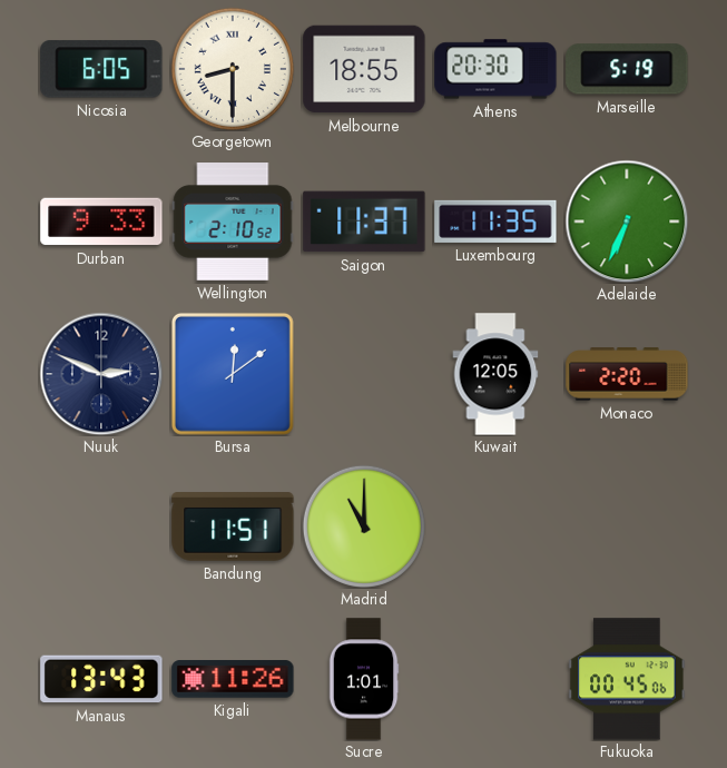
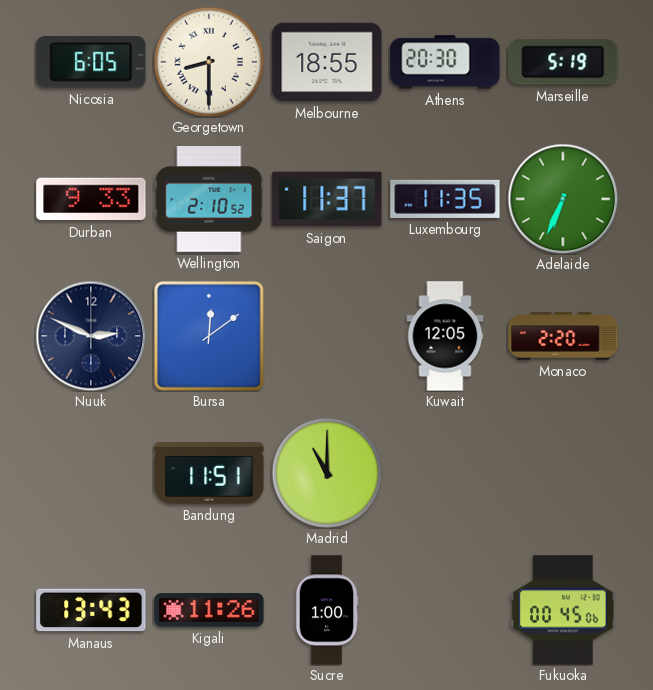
Sucre: 1:01 -> 1:00 (327, 610)
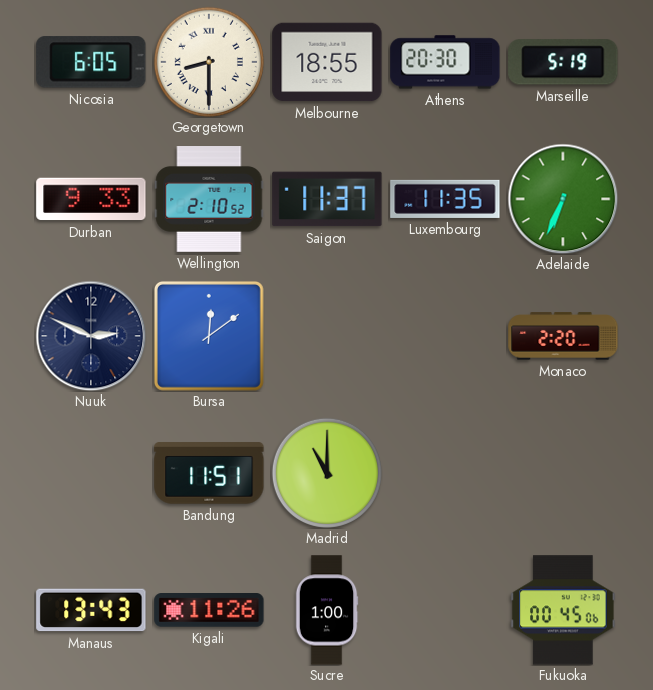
Kuwait: 12:05 -> none (445, 336)
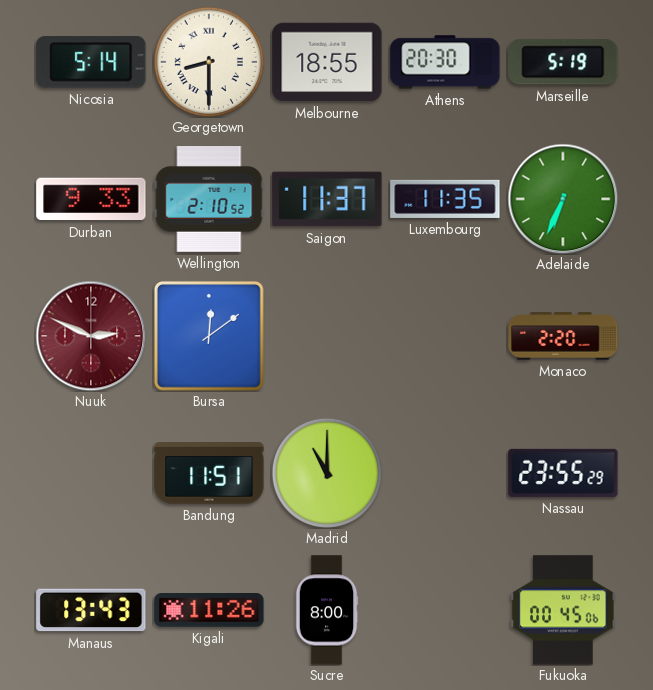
Nicosia: 6:05 -> 5:14 (91, 62)
Nuuk dial: navy -> burgundy (91, 336)
Nassau: none -> 23:55 (563, 473)
Sucre: 1:00 -> 8:00 (327, 610)
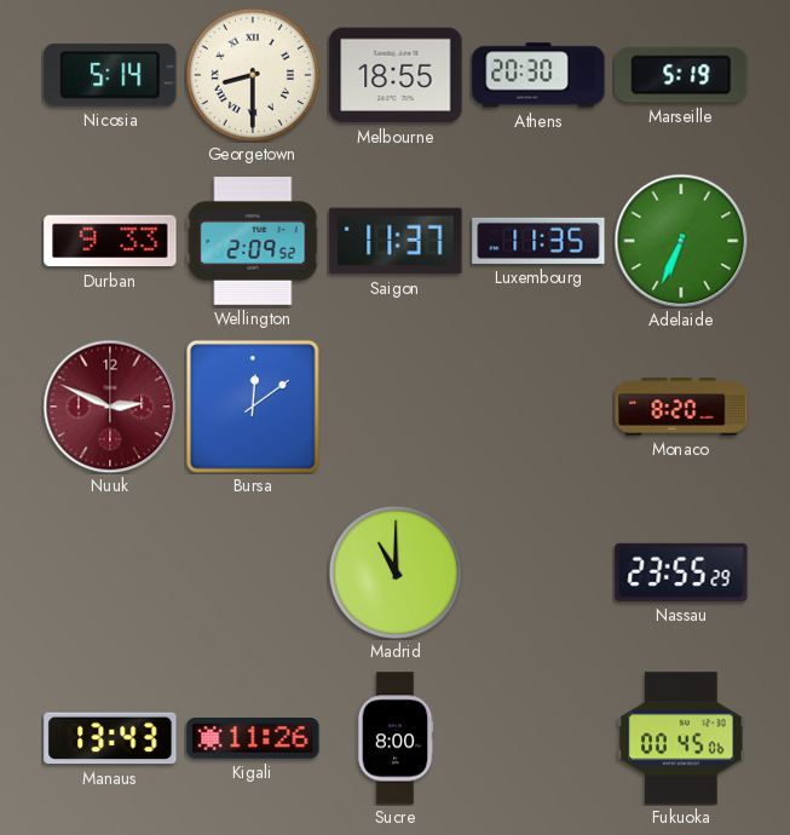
Wellington: 2:10 -> 2:09 (253, 241)
Monaco: 2:20 -> 8:20 (681, 407)
Bandung: 11:51 -> none (209, 473)
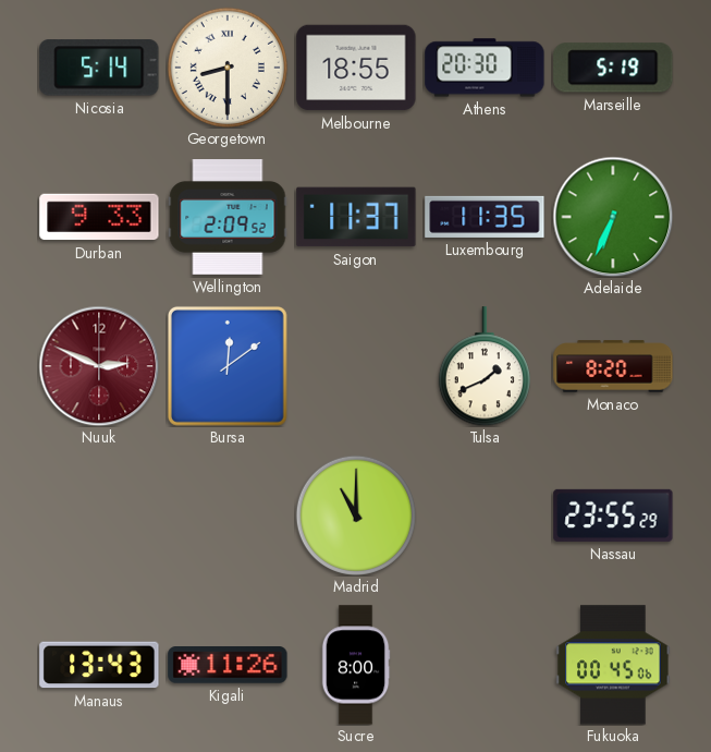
Tulsa: none -> 1:41 (485, 366)
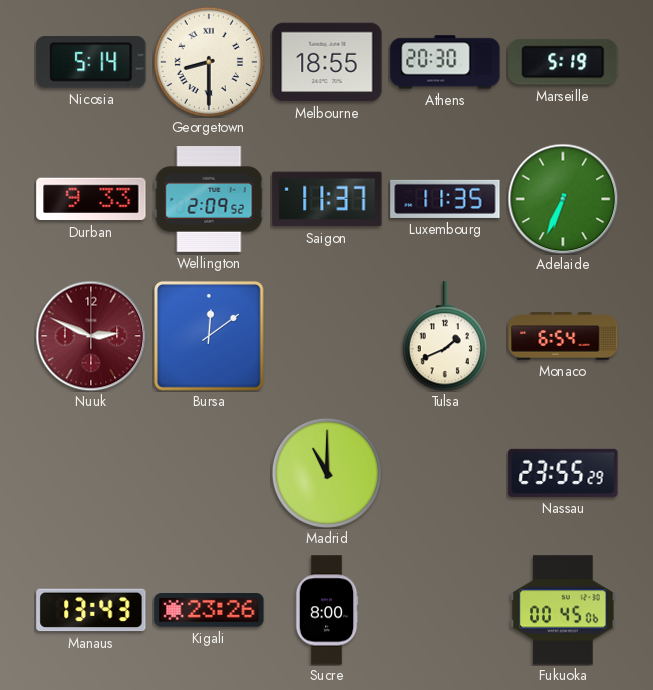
Monaco: 8:20 -> 6:54 (563, 336)
Kigali: 11:26 -> 23:26 (209, 610)
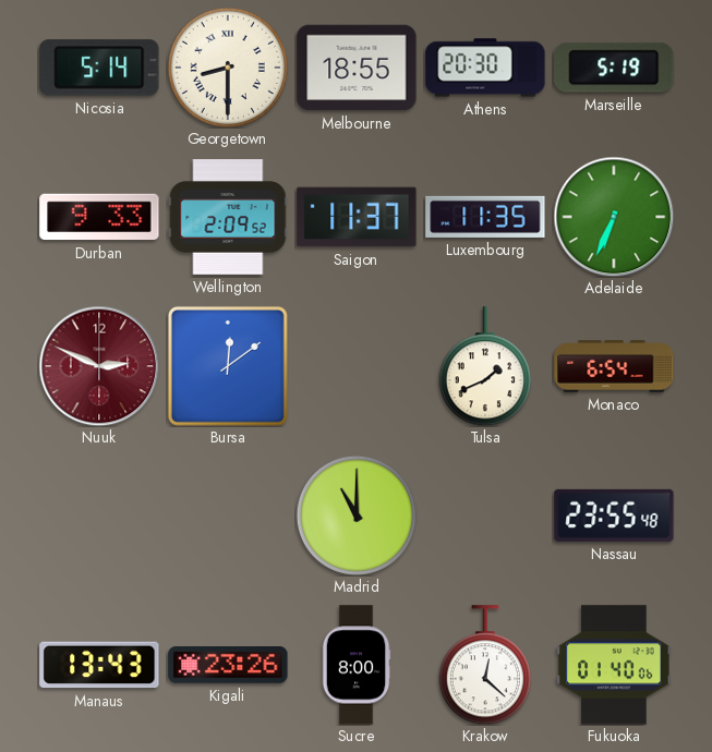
Nassau: 23:55:29 -> 23:55:48 (614, 516)
Krakow: none -> 12:22 (485, 665)
Fukuoka: 00:45 -> 01:40 (614, 665)
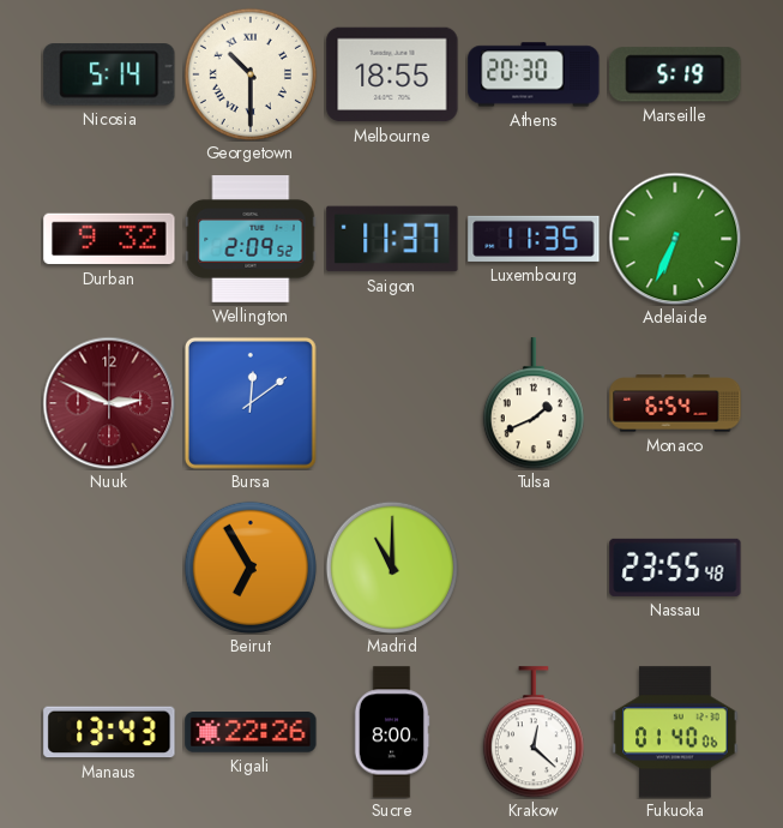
Georgetown: 8:30 -> 10:30 (251, 74)
Durban: 9:33 -> 9:32 (109, 239)
Beirut: none -> 6:55 (251, 568)
Kigali: 23:26 -> 22:26 (251, 732)
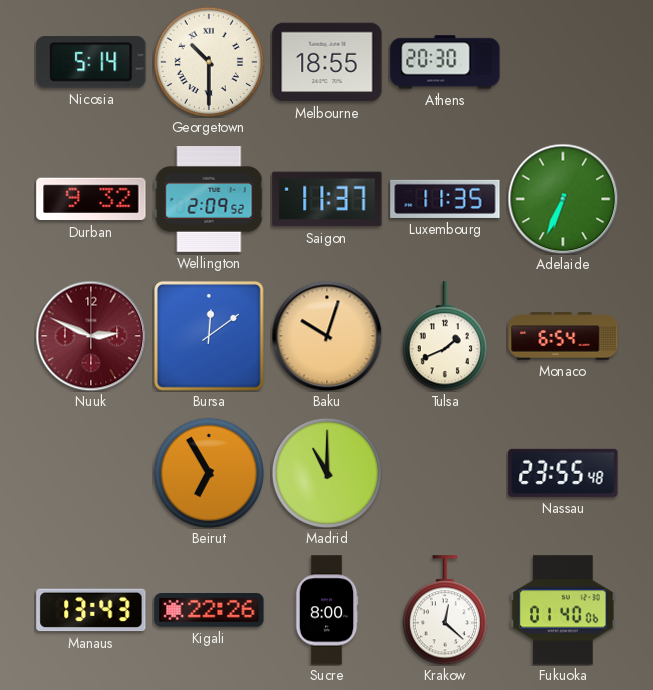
Marseille: 5:19 -> none (675, 74)
Baku: none -> 10:03 (327, 336)
